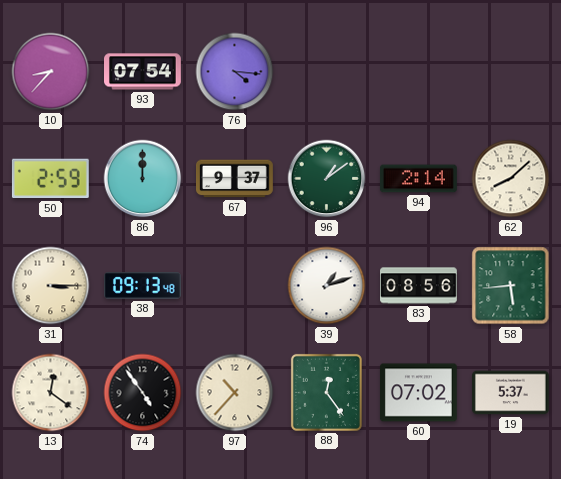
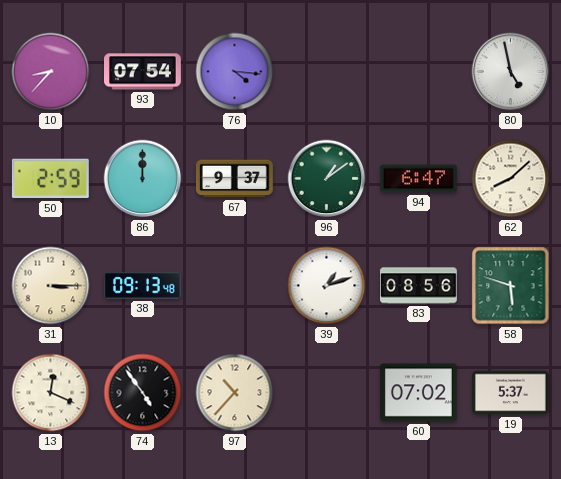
80: none -> 4:58 (511, 72)
94: 2:14 -> 6:47 (419, 179)
58: 5:44 -> 5:48 (511, 286)
13: 12:21 -> 12:19 (51, 393)
88: 12:24 -> none (326, 392)
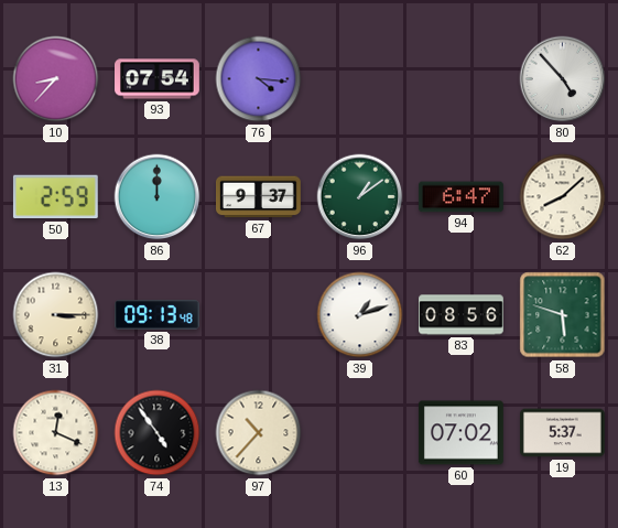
80: 4:58 -> 4:53 (563, 79)
